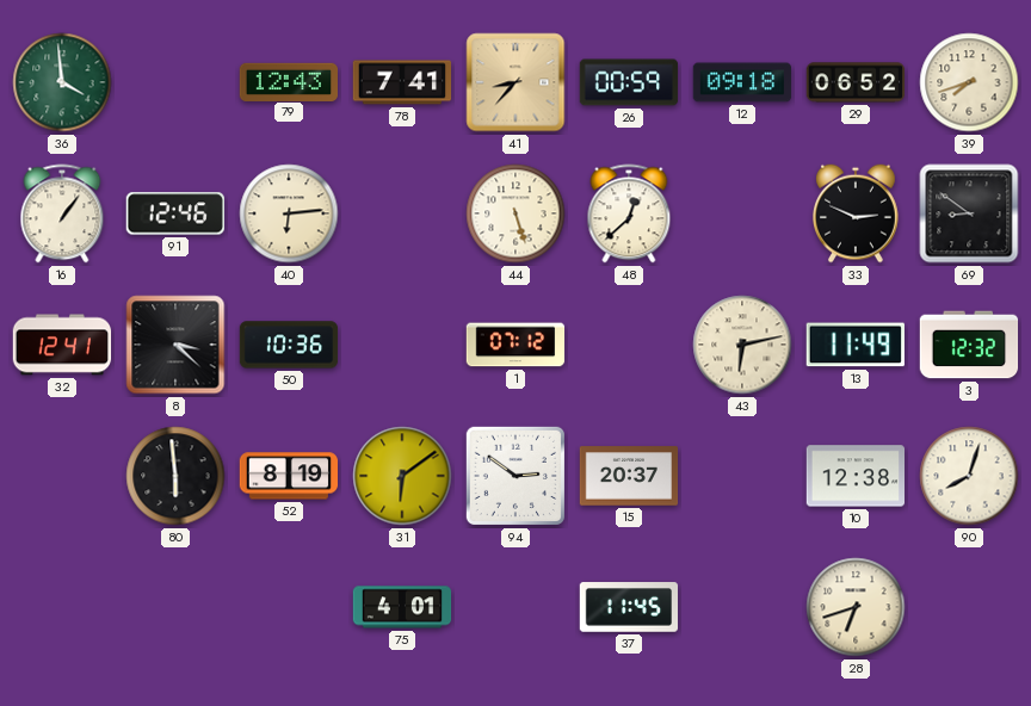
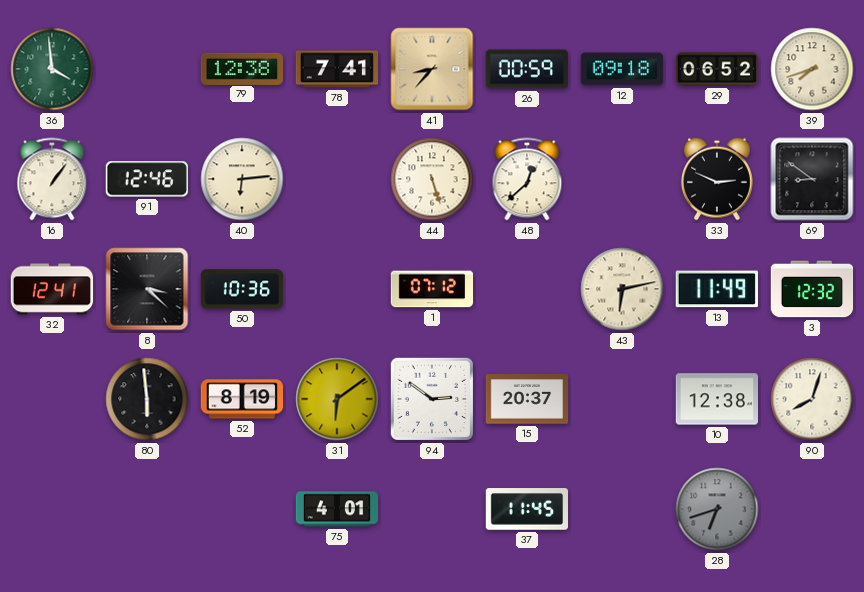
79: 12:43 -> 12:38 (241, 68)
28 dial: cream -> grey (717, 509)
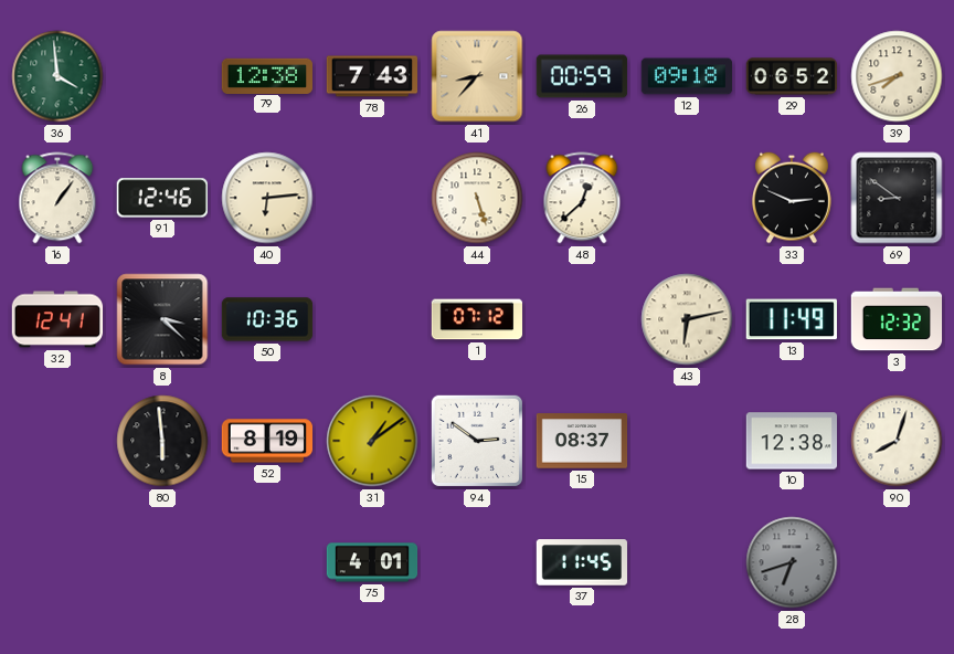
78: 7:41 -> 7:43 (372, 76)
31: 6:09 -> 1:09 (372, 441)
15: 20:37 -> 08:37 (582, 441)
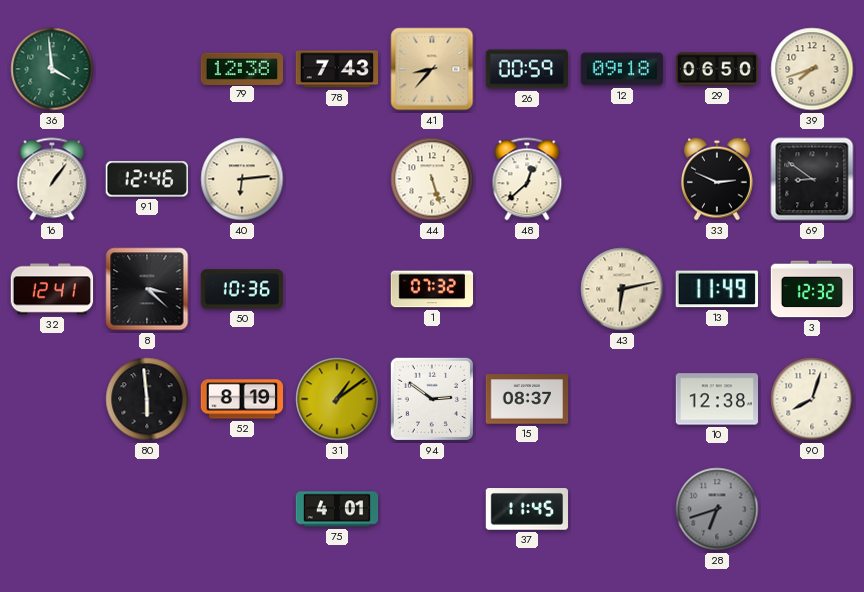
29: 06:52 -> 06:50 (717, 69)
1: 07:12 -> 07:32 (432, 289)
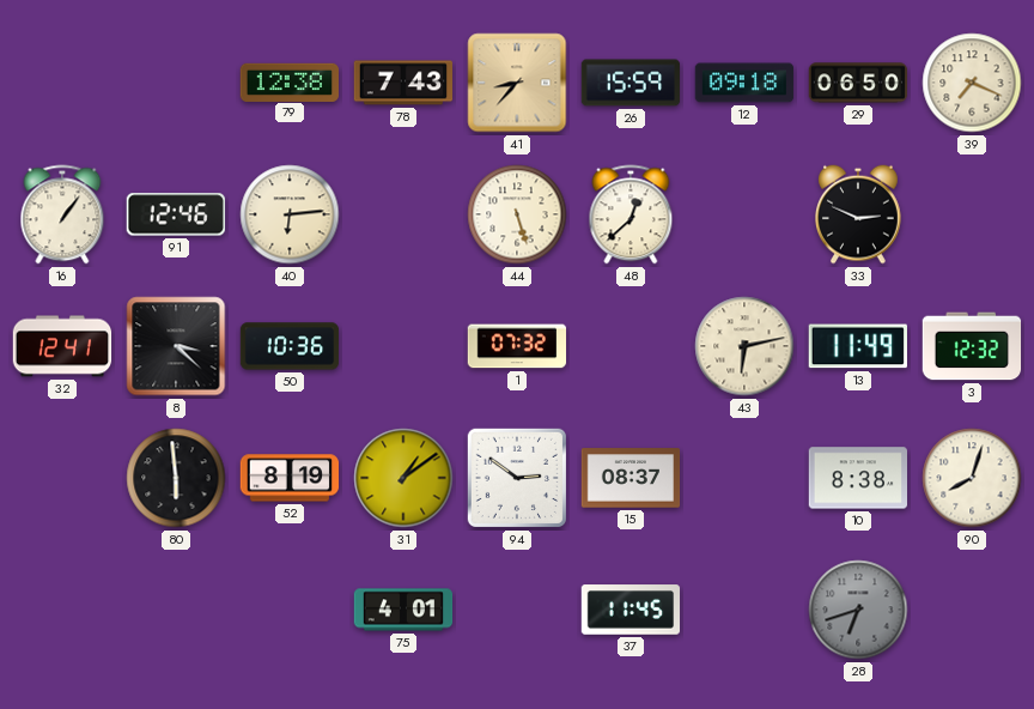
36: 3:59 -> none (52, 69)
26: 00:59 -> 15:59 (631, 83)
39: 7:42 -> 7:19 (972, 83)
69: 8:51 -> none (812, 179)
10: 12:38 -> 8:38 (858, 478)
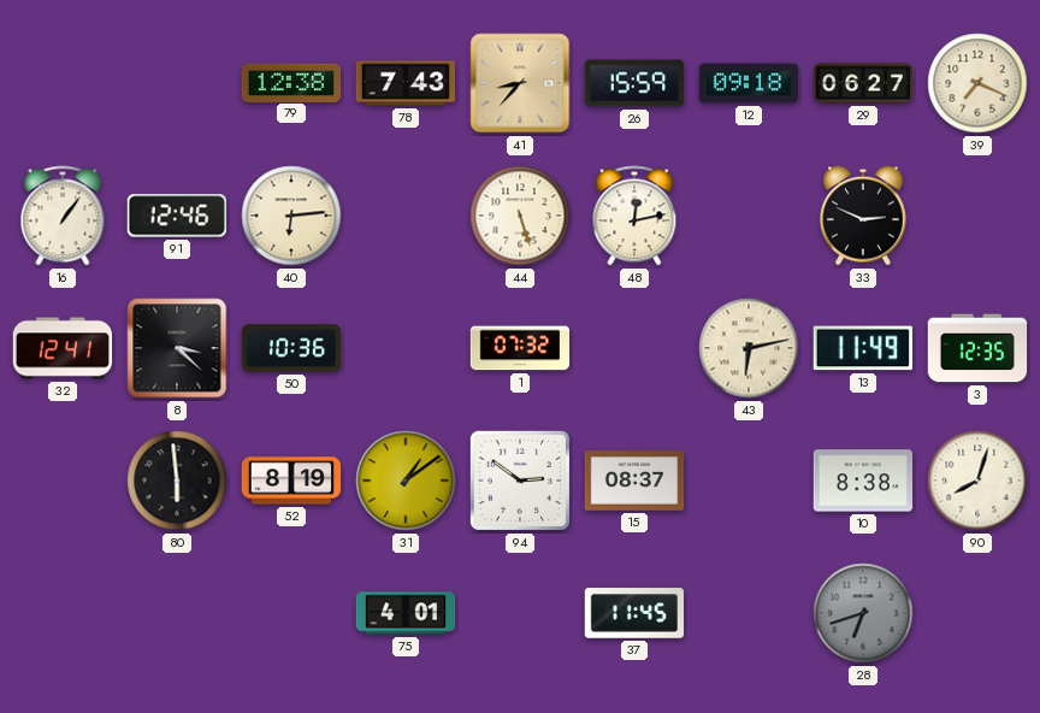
29: 06:50 -> 06:27 (863, 83)
48: 12:38 -> 12:13 (634, 216)
3: 12:32 -> 12:35 (977, 348)
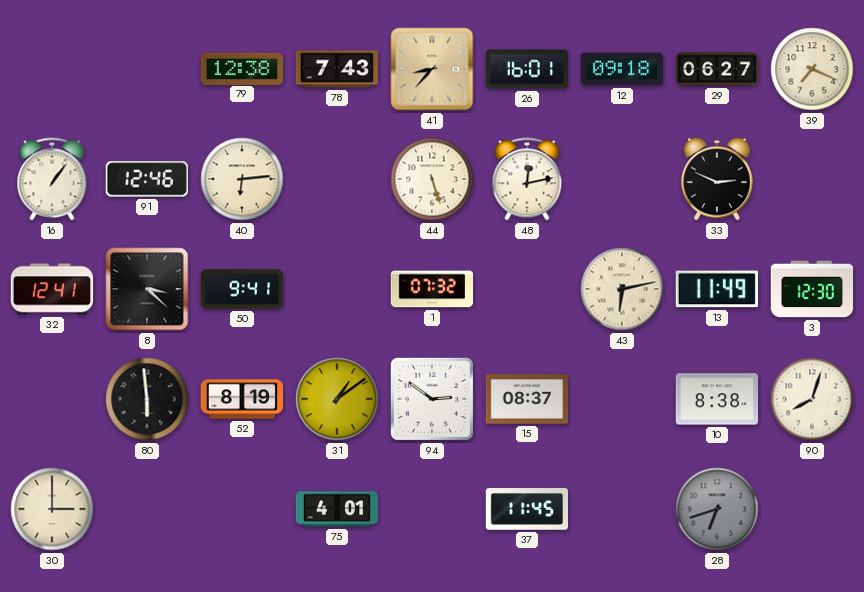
26: 15:59 -> 16:01 (527, 69)
50: 10:36 -> 9:41 (242, 289)
3: 12:35 -> 12:30 (812, 289)
30: none -> 3:00 (52, 509)
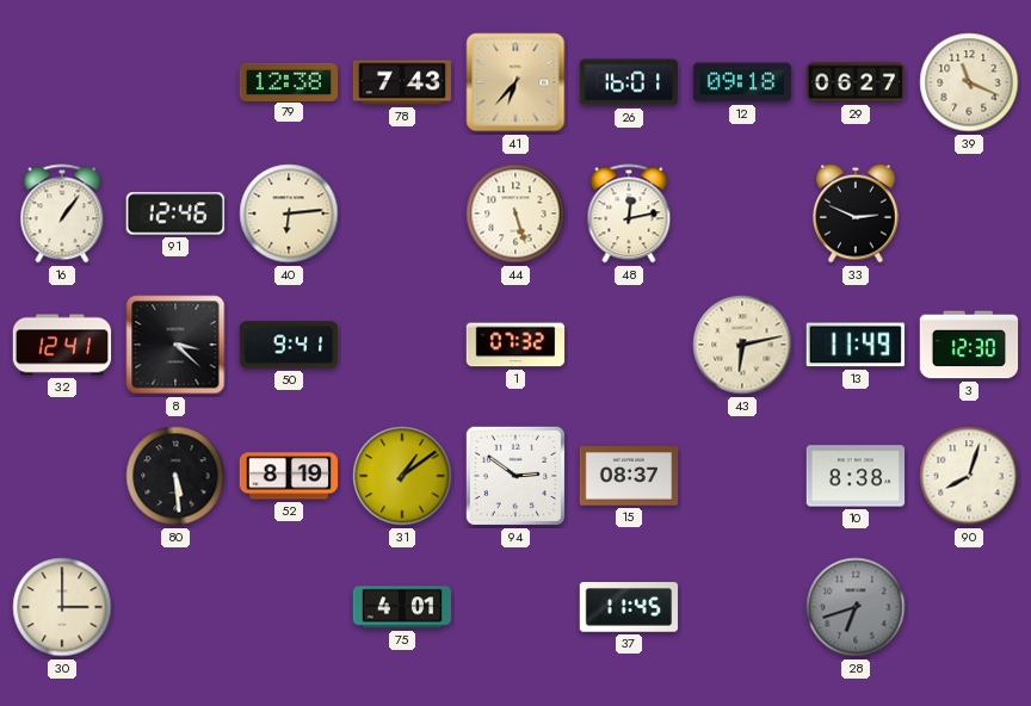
41: 8:37 -> 6:37 (515, 82)
39: 7:19 -> 11:19 (969, 82)
80: 5:59 -> 5:29 (175, 476)
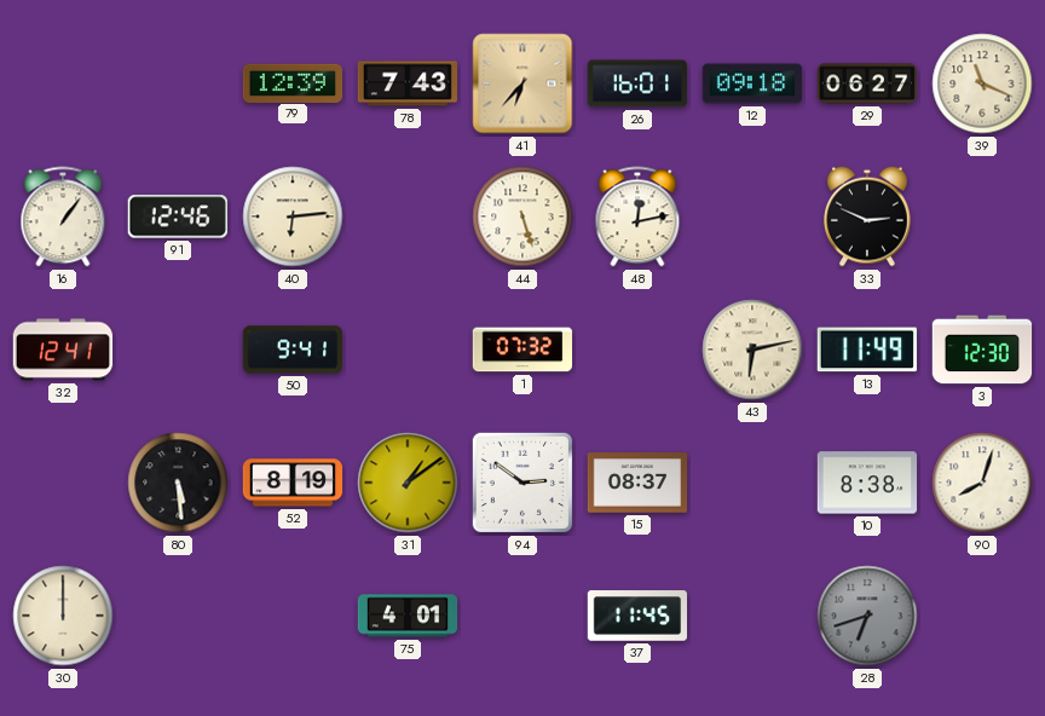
79: 12:38 -> 12:39 (291, 82)
8: 3:22 -> none (175, 345)
30: 3:00 -> 12:00 (63, 616)
